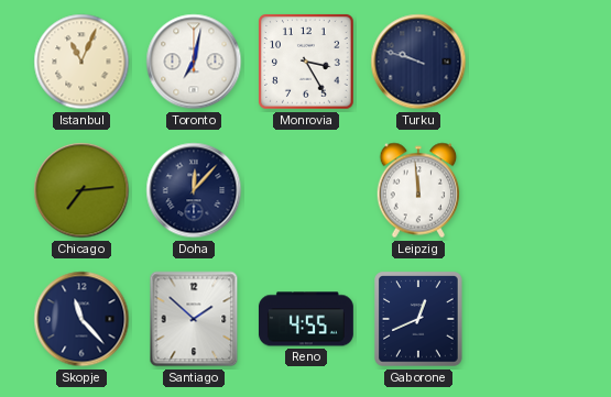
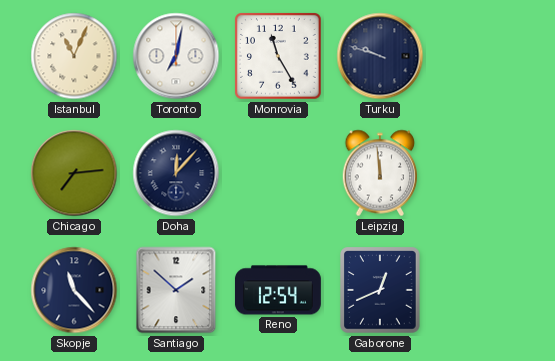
Monrovia: 3:25 -> 11:25 (279, 57)
Reno: 4:55 -> 12:54 (278, 290)
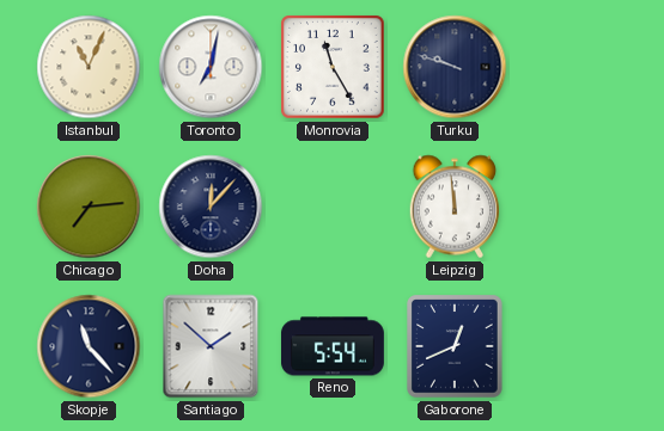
Reno: 12:54 -> 5:54 (333, 346)
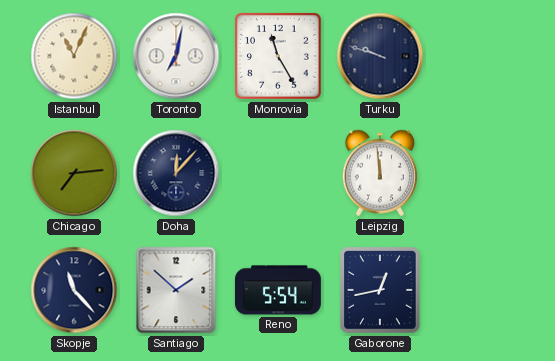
Gaborone: 12:41 -> 12:43 (380, 290)
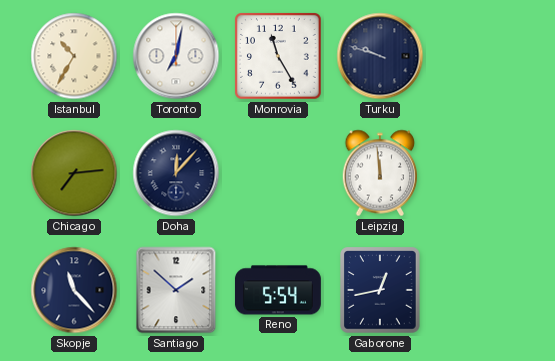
Istanbul: 11:04 -> 10:35 (74, 56)
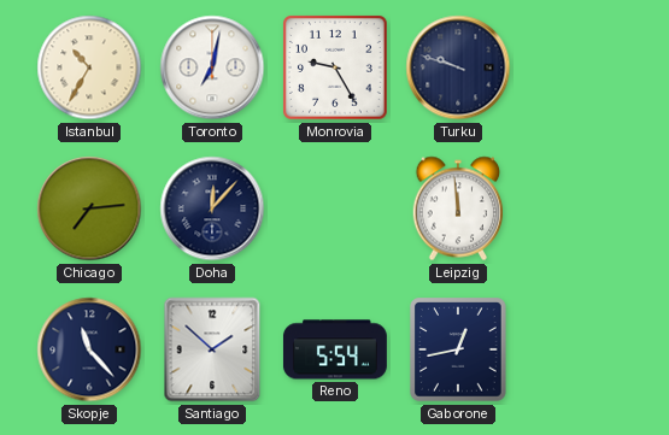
Monrovia: 11:25 -> 9:25 (336, 69)
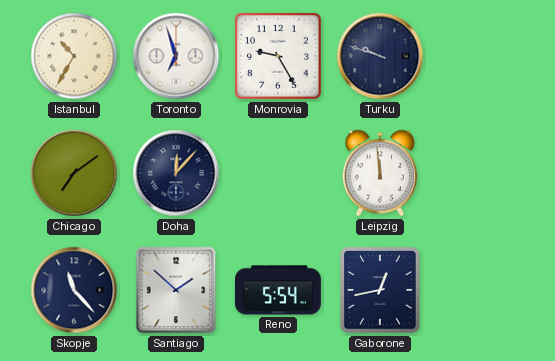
Toronto: 7:02 -> 6:57 (176, 56)
Chicago: 7:14 -> 7:09 (74, 173)
